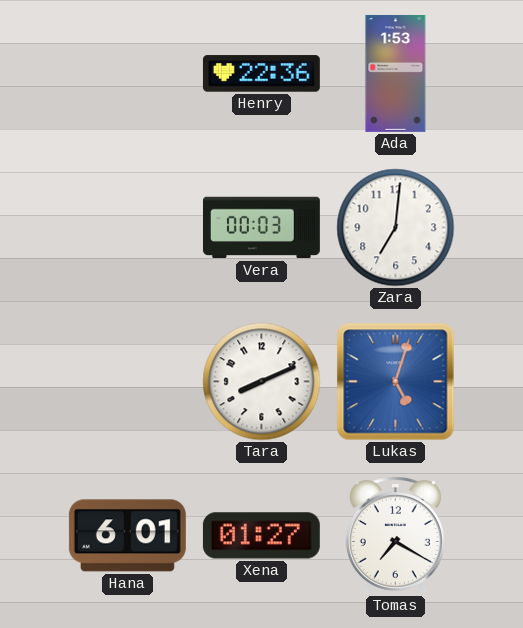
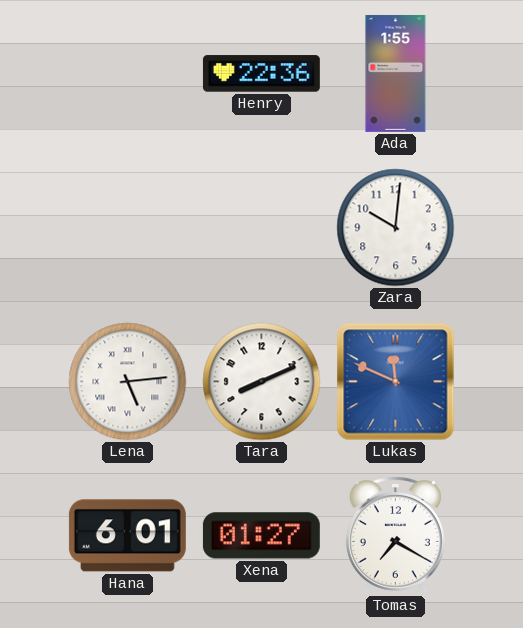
Ada: 1:53 -> 1:55 (396, 73)
Vera: 00:03 -> none (261, 228)
Zara: 7:01 -> 10:01 (396, 228)
Lena: none -> 5:14 (128, 382)
Lukas: 5:03 -> 11:49 (396, 382)
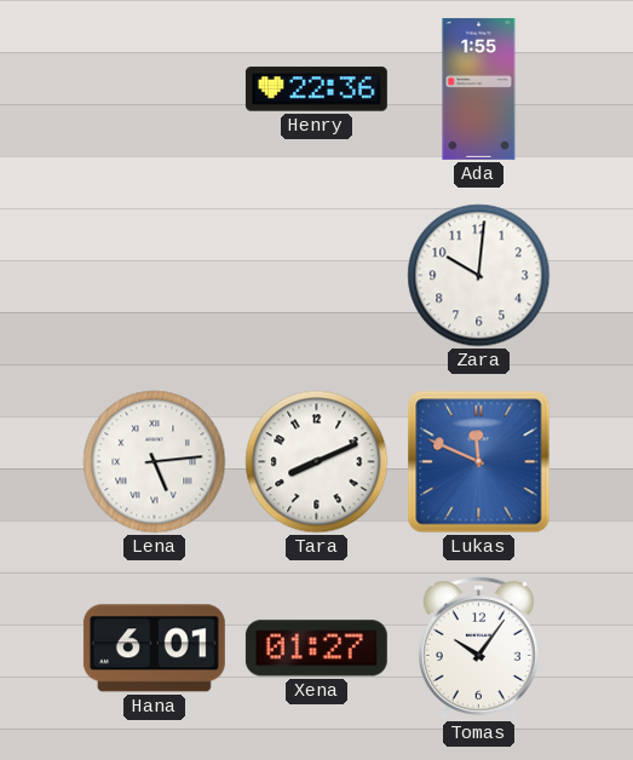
Tomas: 7:20 -> 10:06 (478, 649)
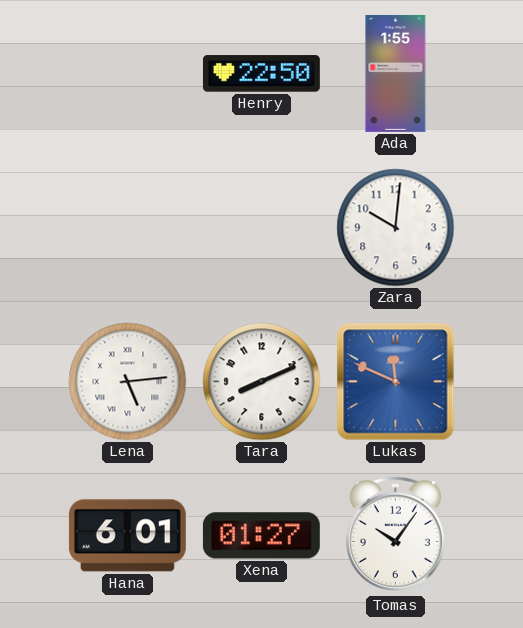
Henry: 22:36 -> 22:50 (261, 74)
